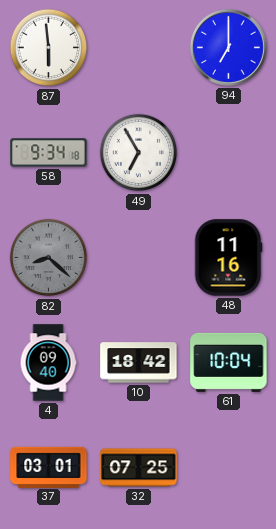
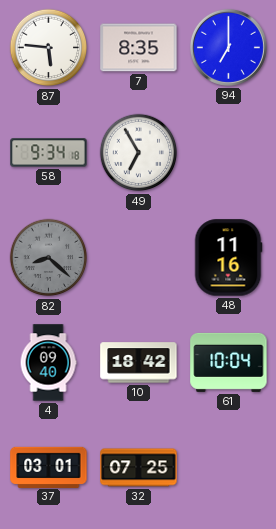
87: 5:59 -> 5:46 (49, 48)
7: none -> 8:35 (139, 48)
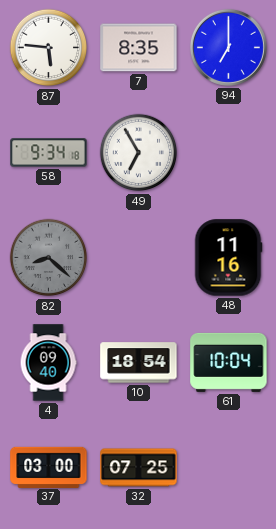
10: 18:42 -> 18:54 (139, 363)
37: 03:01 -> 03:00 (49, 467)
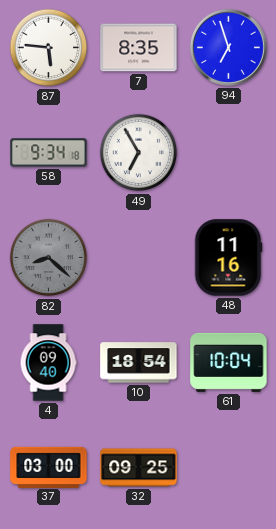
94: 7:00 -> 6:57 (228, 47)
32: 07:25 -> 09:25 (139, 468)
